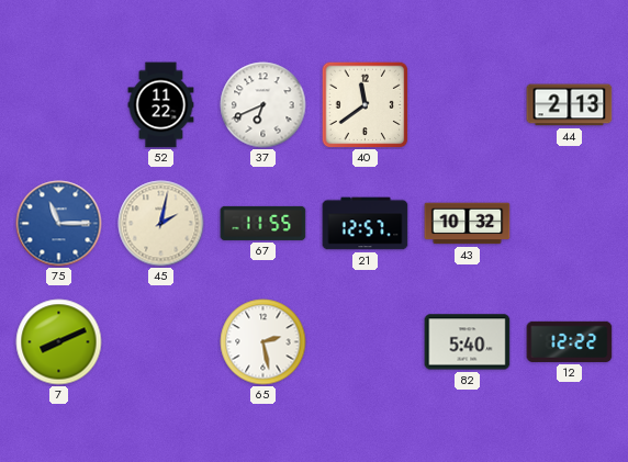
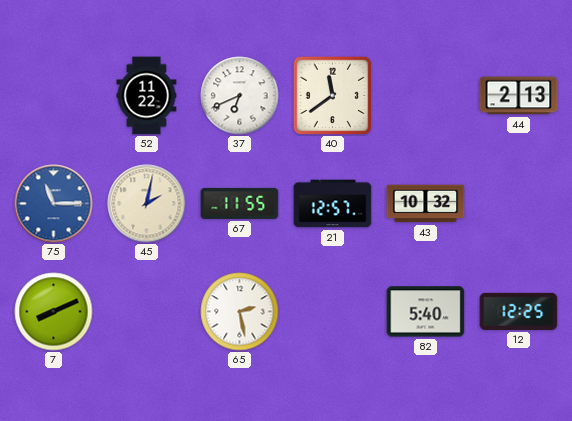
12: 12:22 -> 12:25 (519, 311)
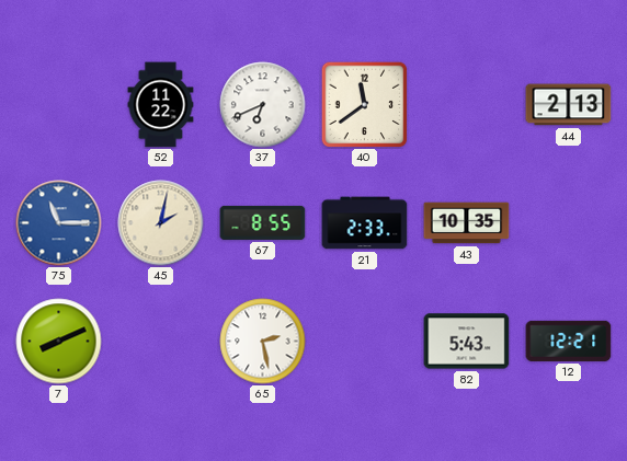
67: 11:55 -> 8:55 (263, 222)
21: 12:57 -> 2:33 (365, 223)
43: 10:32 -> 10:35 (467, 223)
82: 5:40 -> 5:43 (467, 342)
12: 12:25 -> 12:21 (569, 341)
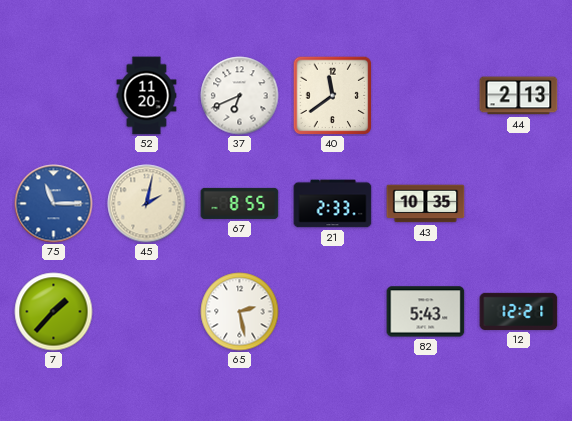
52: 11:22 -> 11:20 (147, 96)
7: 8:11 -> 1:37 (54, 312)
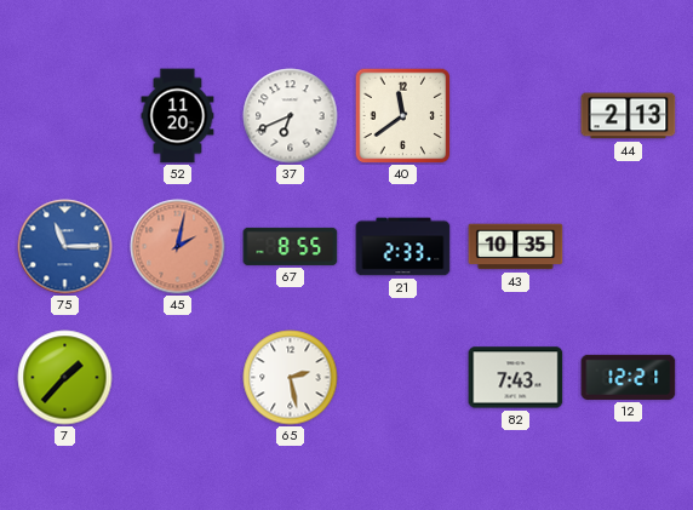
45 dial: cream -> salmon (178, 247)
82: 5:43 -> 7:43 (516, 378)
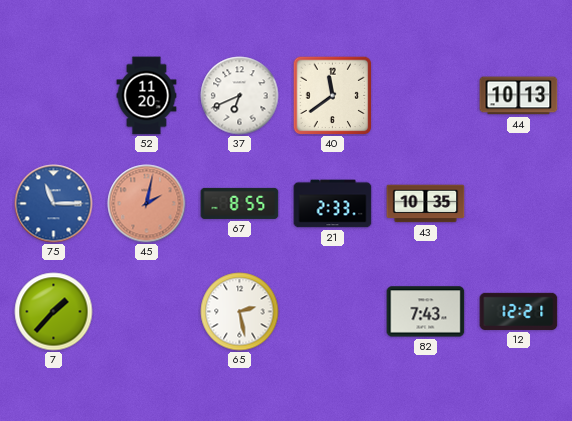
44: 2:13 -> 10:13 (519, 96)
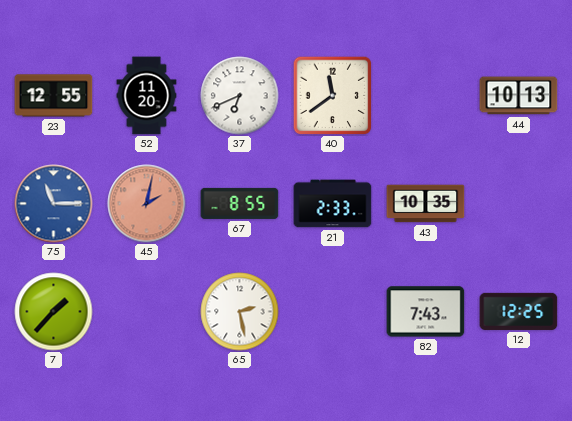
23: none -> 12:55 (54, 96)
12: 12:21 -> 12:25 (519, 311)
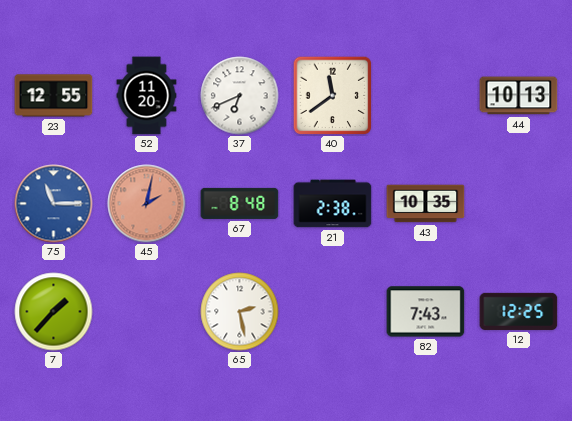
67: 8:55 -> 8:48 (240, 203)
21: 2:33 -> 2:38 (333, 204)
